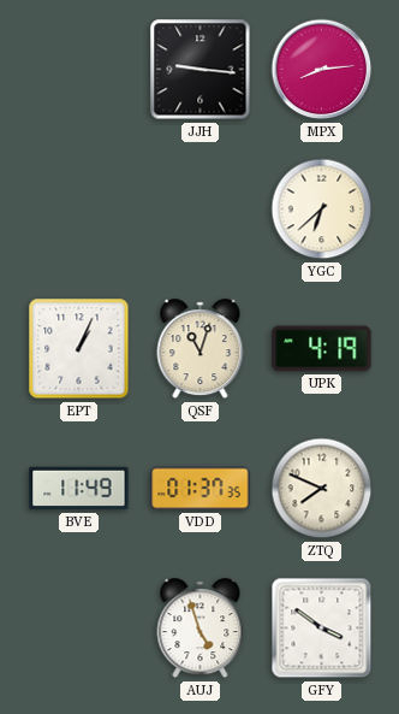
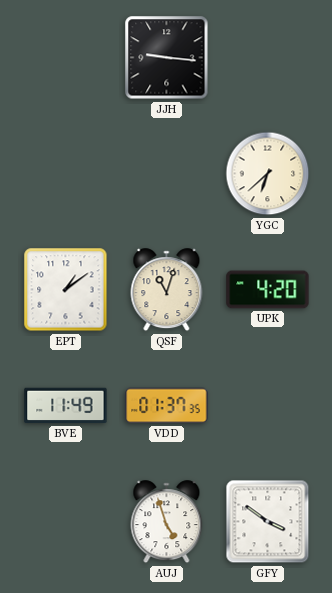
MPX: 8:14 -> none (322, 70)
EPT: 1:04 -> 1:09 (66, 290)
UPK: 4:19 -> 4:20 (268, 290)
ZTQ: 7:49 -> none (322, 489)
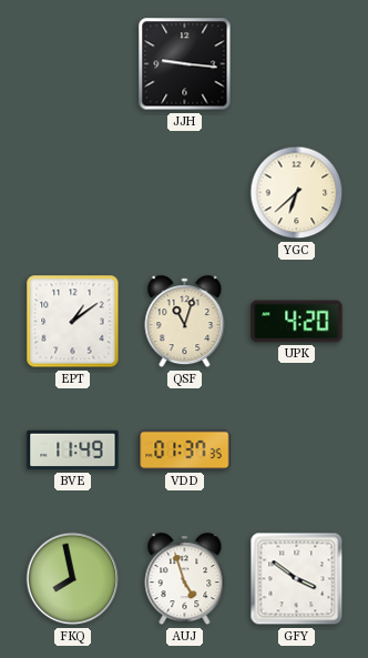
FKQ: none -> 7:58 (73, 579)
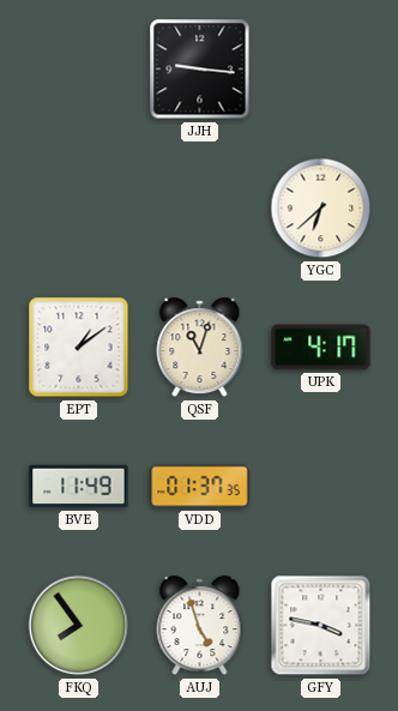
UPK: 4:20 -> 4:17 (321, 348)
FKQ: 7:58 -> 7:54 (79, 626)
GFY: 3:51 -> 3:47 (321, 626)
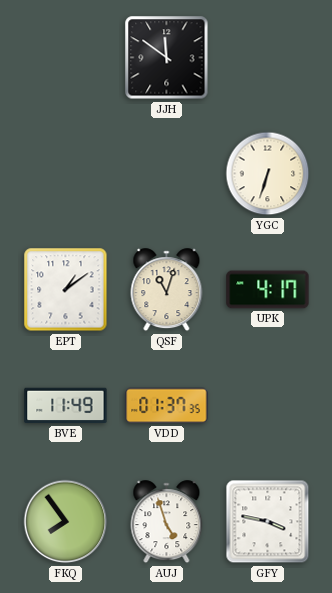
JJH: 9:16 -> 11:51 (167, 58)
YGC: 6:38 -> 6:33 (268, 174)
